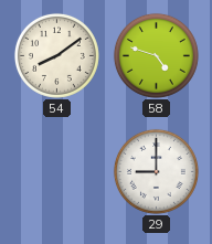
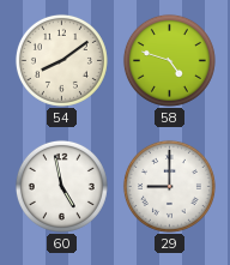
60: none -> 4:58 (61, 186)
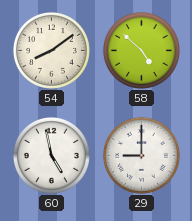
58: 4:48 -> 4:52 (141, 50)
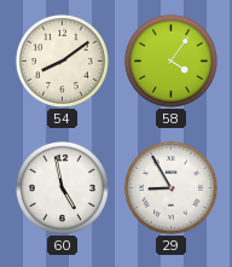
58: 4:52 -> 4:06 (170, 60)
29: 9:00 -> 8:55 (170, 187)
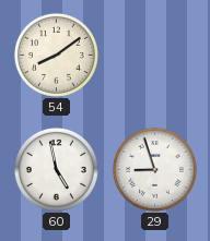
58: 4:06 -> none (170, 60)
29: 8:55 -> 8:57 (154, 169)
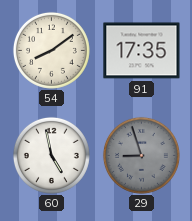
91: none -> 17:35 (142, 51)
29 dial: white -> grey (141, 155)
